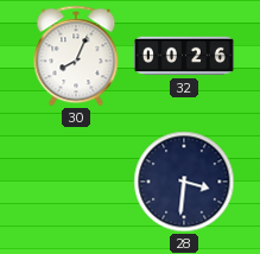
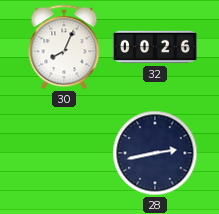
28: 3:31 -> 2:43 (155, 153)
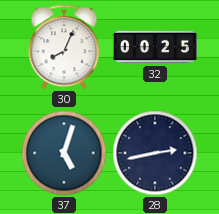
32: 00:26 -> 00:25 (155, 47)
37: none -> 5:03 (64, 153)
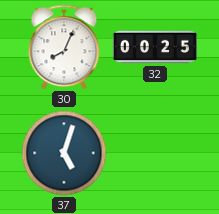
28: 2:43 -> none (155, 153)
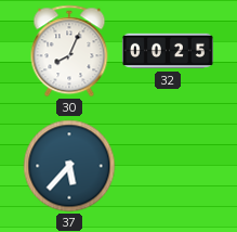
37: 5:03 -> 5:37 (69, 166)
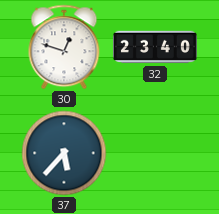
30: 8:04 -> 12:48 (64, 47)
32: 00:25 -> 23:40 (155, 47)
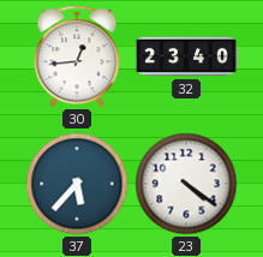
30: 12:48 -> 12:44 (77, 56)
23: none -> 4:21 (186, 184)
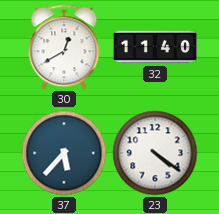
30: 12:44 -> 12:40 (64, 47)
32: 23:40 -> 11:40 (155, 47)
